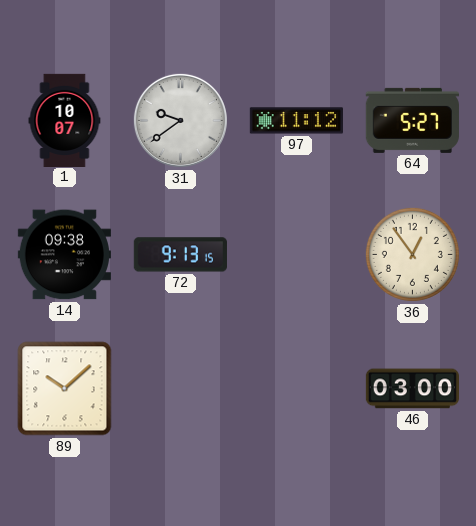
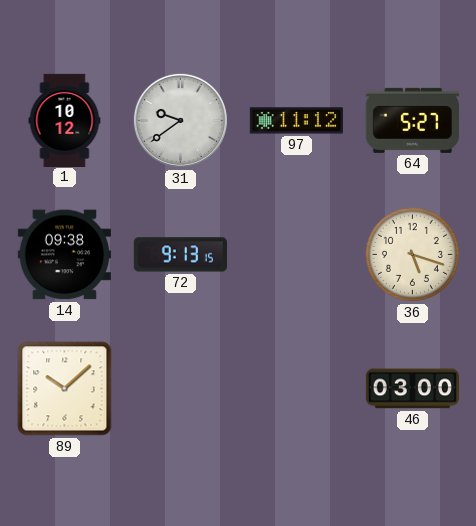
1: 10:07 -> 10:12 (65, 120)
36: 12:54 -> 5:18 (412, 254)
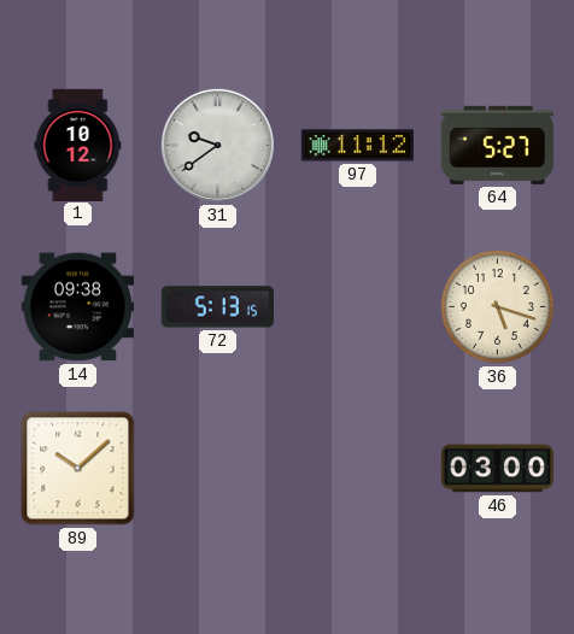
72: 9:13 -> 5:13 (217, 307)
